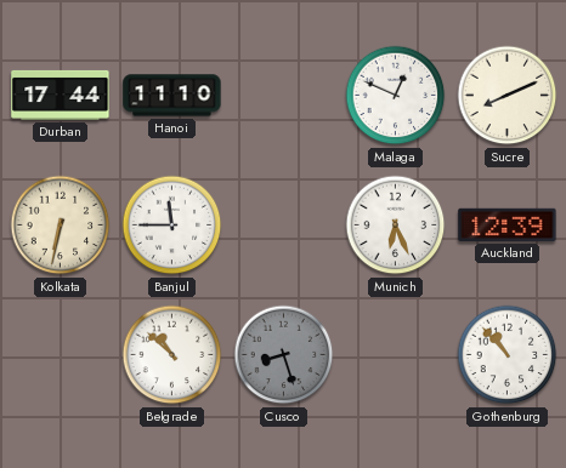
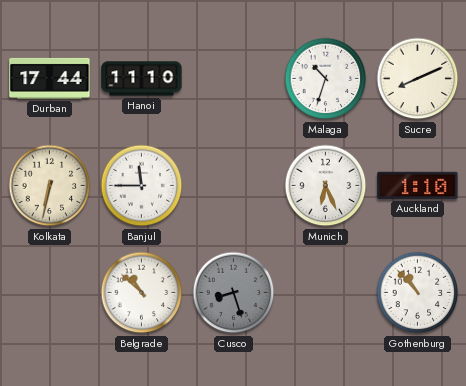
Malaga: 12:49 -> 10:33 (326, 79)
Auckland: 12:39 -> 1:10 (418, 185)
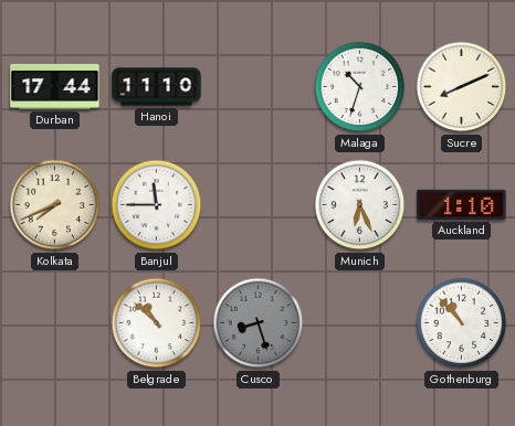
Kolkata: 6:32 -> 7:41 (55, 205)
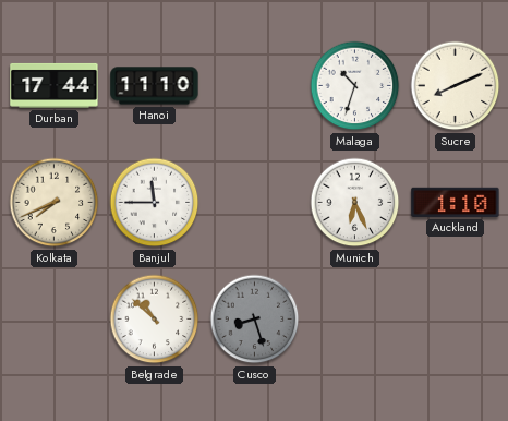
Gothenburg: 10:53 -> none (462, 323)
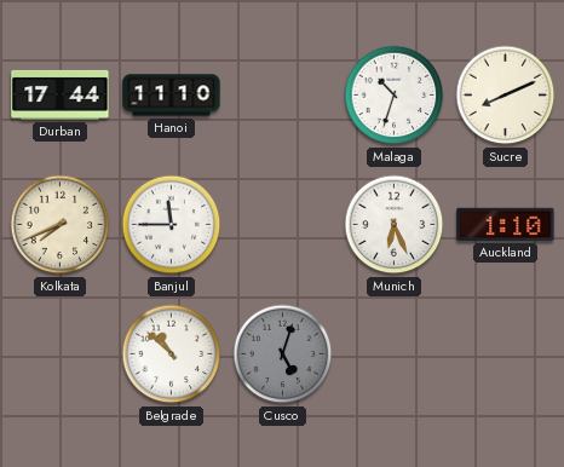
Cusco: 8:27 -> 5:03 (283, 354)
